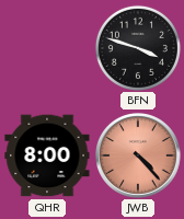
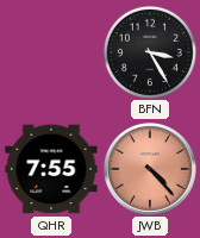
BFN: 3:48 -> 3:25 (150, 52)
QHR: 8:00 -> 7:55 (51, 169)
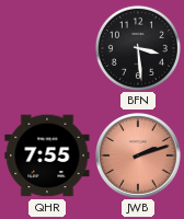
BFN: 3:25 -> 3:29 (138, 48)
JWB: 4:23 -> 2:12 (139, 157)
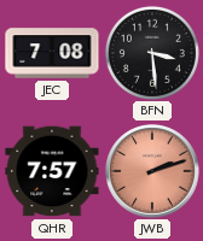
JEC: none -> 7:08 (52, 53)
QHR: 7:55 -> 7:57 (52, 171)
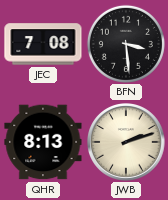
QHR: 7:57 -> 8:13 (43, 142)
JWB dial: salmon -> cream (127, 143)
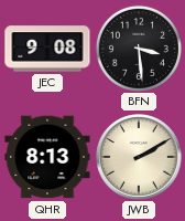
JEC: 7:08 -> 9:08 (47, 49)
JWB: 2:12 -> 2:10 (140, 158)
